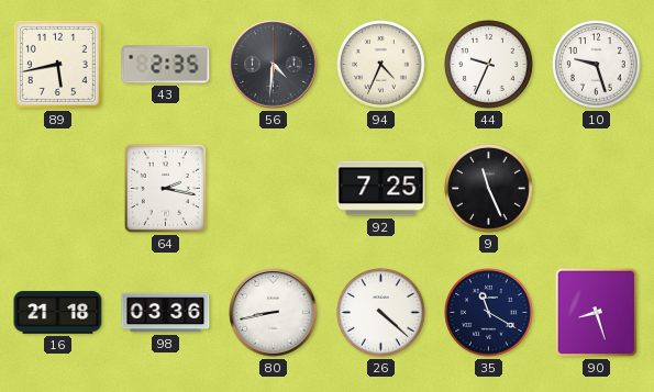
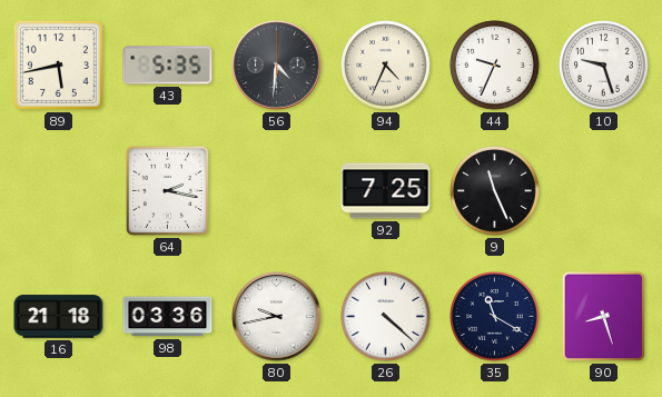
43: 2:35 -> 5:35 (168, 66)
80: 8:43 -> 9:43 (277, 317)
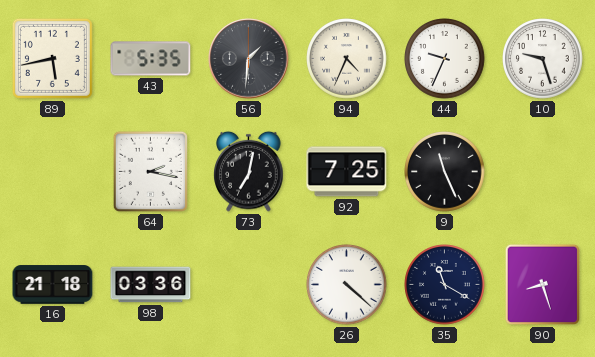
56: 4:31 -> 1:31 (249, 59)
73: none -> 7:02 (249, 171)
80: 9:43 -> none (277, 317)
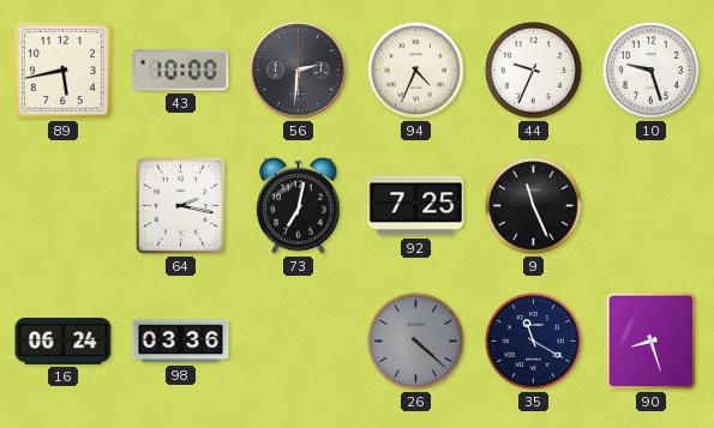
43: 5:35 -> 10:00 (181, 71)
56: 1:31 -> 2:31 (299, 71)
16: 21:18 -> 06:24 (64, 342)
26 dial: white -> grey (416, 342)
